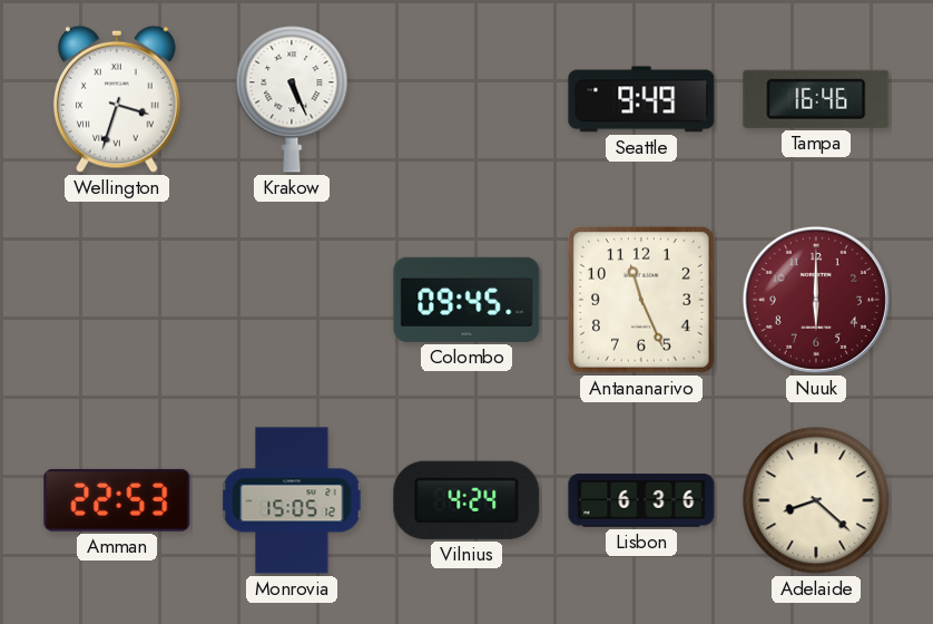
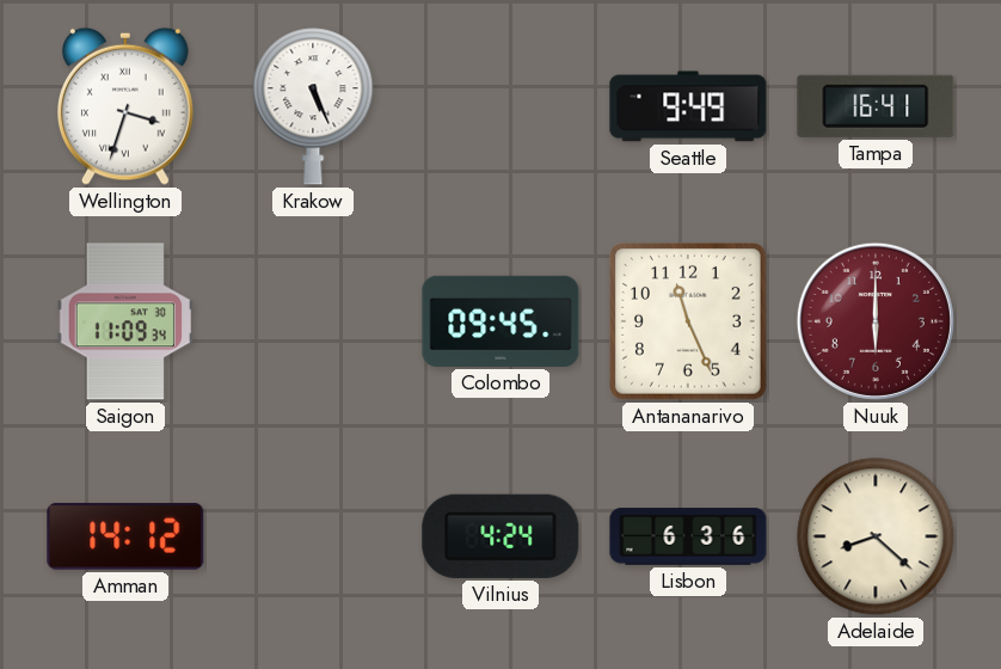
Tampa: 16:46 -> 16:41 (876, 106)
Saigon: none -> 11:09 (124, 321)
Amman: 22:53 -> 14:12 (125, 536)
Monrovia: 15:05 -> none (292, 500)
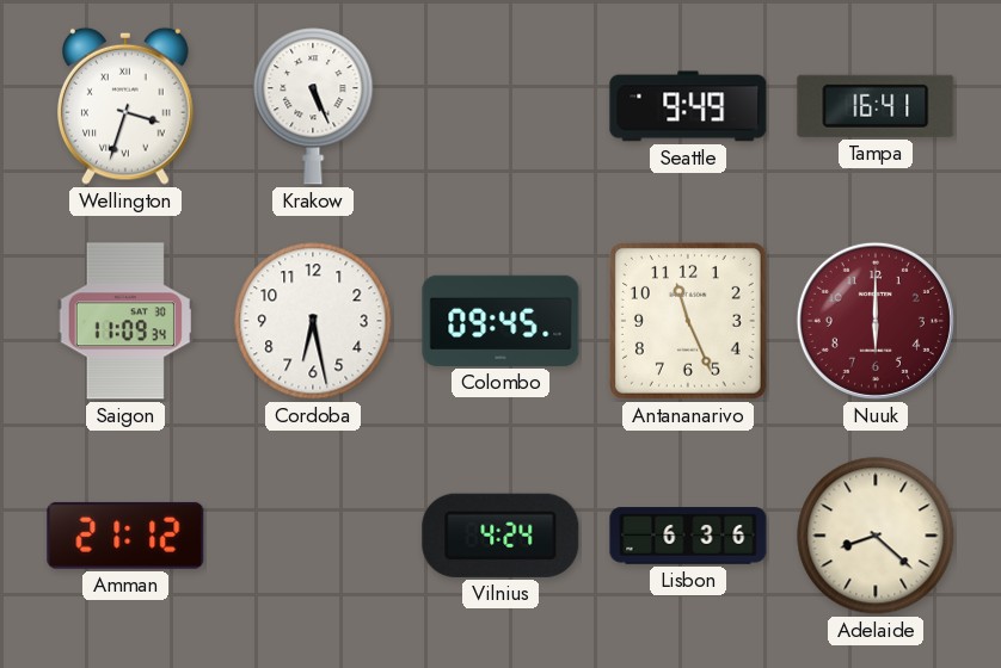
Cordoba: none -> 6:28 (313, 321)
Amman: 14:12 -> 21:12 (125, 536)
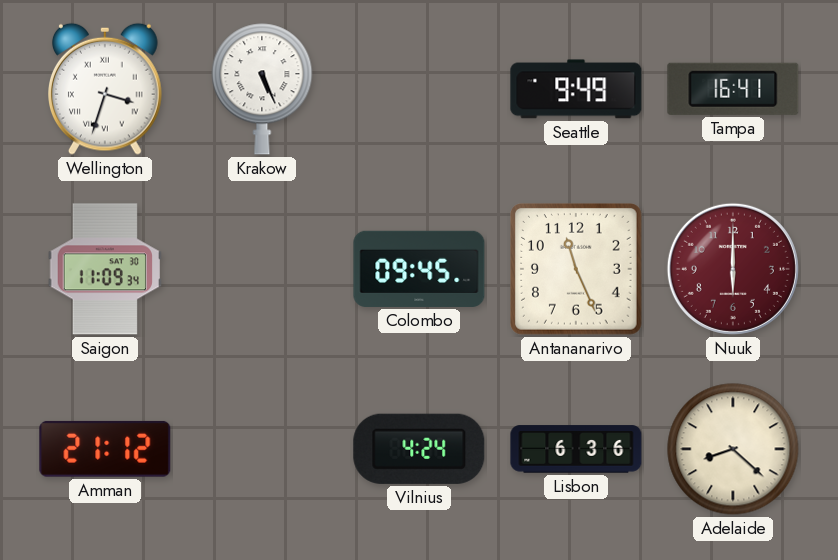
Cordoba: 6:28 -> none (313, 321)
